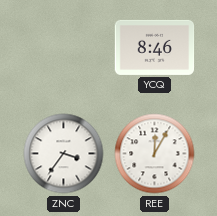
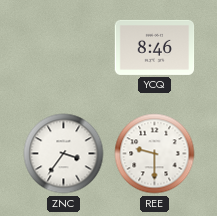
REE: 12:05 -> 9:30 (155, 154)
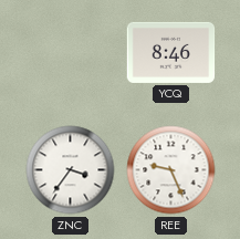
REE: 9:30 -> 9:26 (171, 170)
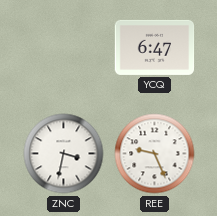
YCQ: 8:46 -> 6:47 (155, 47)
ZNC: 3:36 -> 3:32 (64, 154)
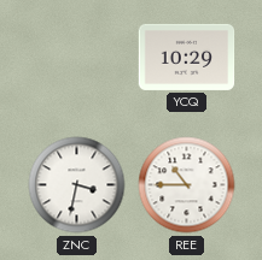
YCQ: 6:47 -> 10:29 (187, 57)
REE: 9:26 -> 10:45 (187, 185)
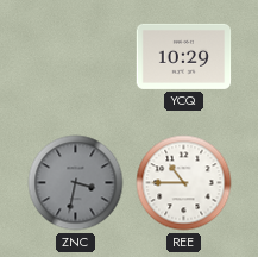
ZNC dial: white -> grey (76, 183)
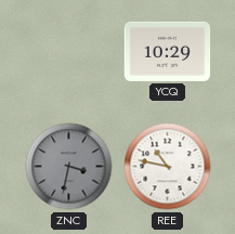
REE: 10:45 -> 10:47 (168, 167)
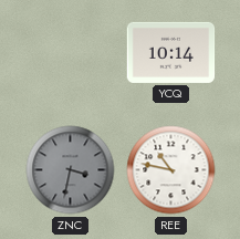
YCQ: 10:29 -> 10:14 (171, 52)
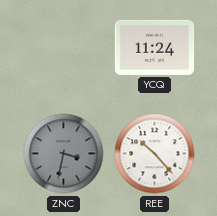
YCQ: 10:14 -> 11:24 (155, 47)
REE: 10:47 -> 10:23 (155, 154)
